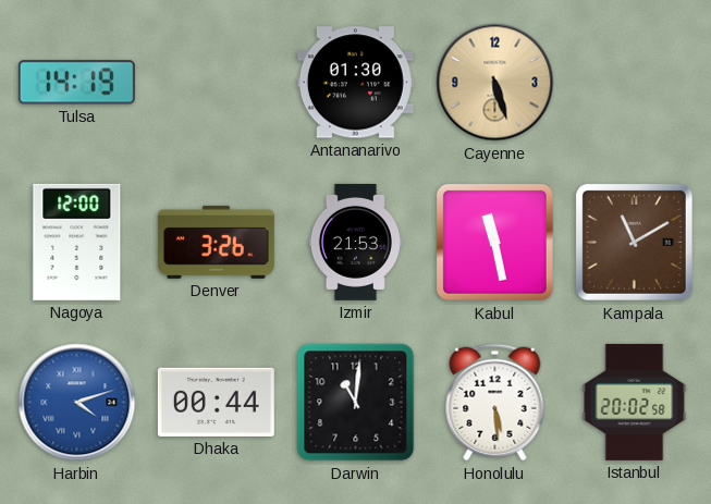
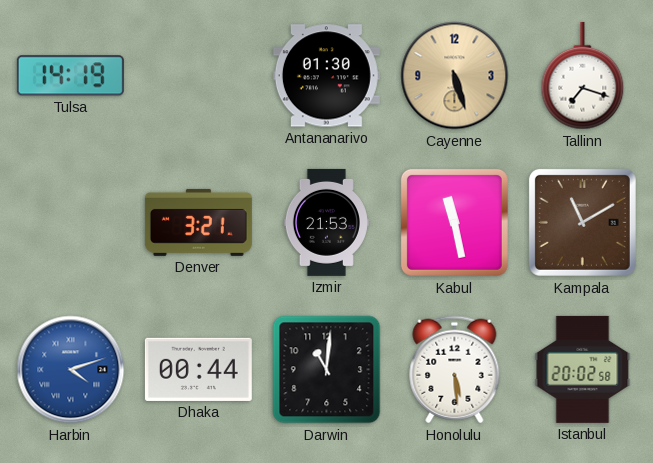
Tallinn: none -> 7:18 (583, 76)
Nagoya: 12:00 -> none (77, 242)
Denver: 3:26 -> 3:21 (198, 222)
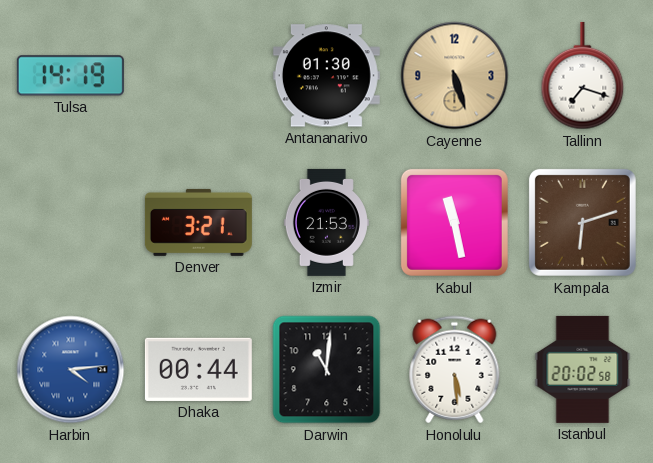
Kampala: 11:10 -> 6:12 (582, 222)
Harbin: 4:12 -> 4:14 (71, 370)
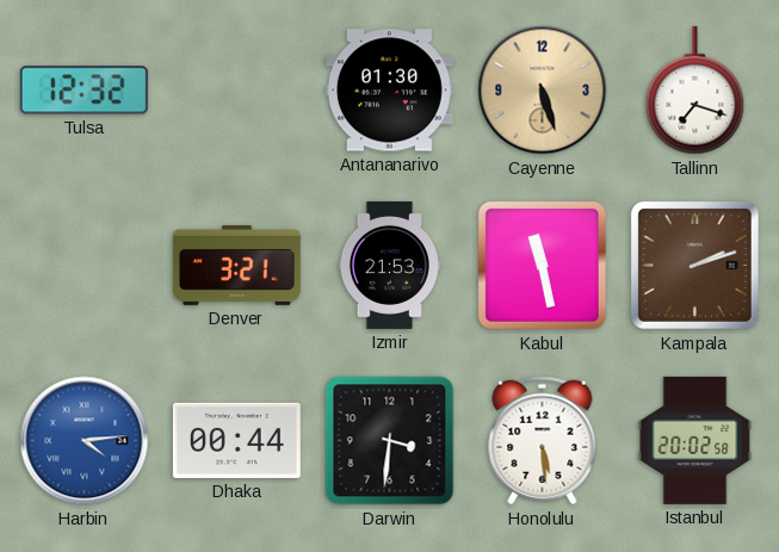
Tulsa: 14:19 -> 12:32 (84, 91)
Kampala: 6:12 -> 2:12 (694, 265)
Darwin: 11:01 -> 3:31 (390, 441)
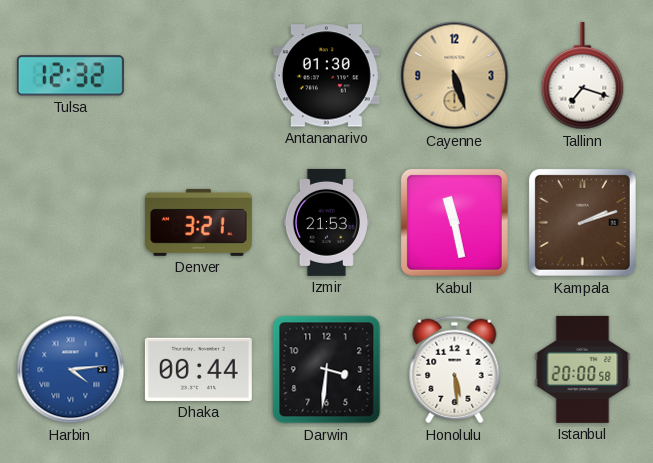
Istanbul: 20:02 -> 20:00 (583, 369)
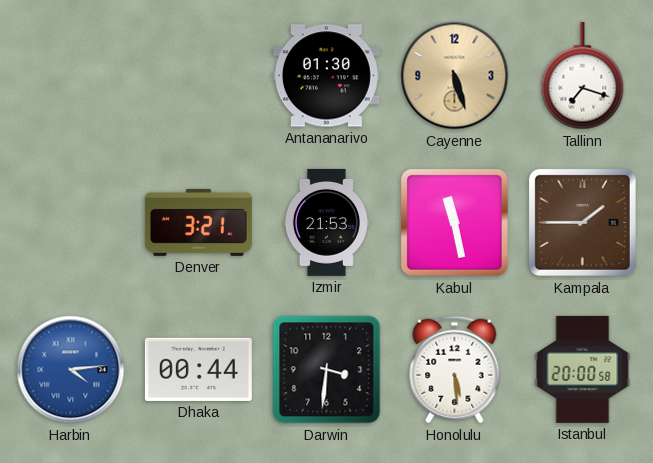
Tulsa: 12:32 -> none (70, 76)
Kampala: 2:12 -> 1:45 (582, 222)
